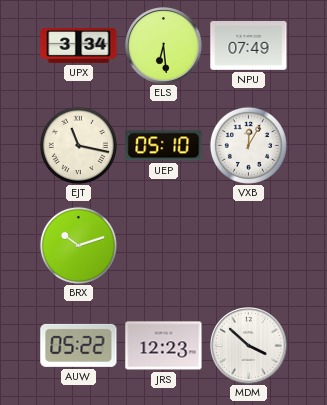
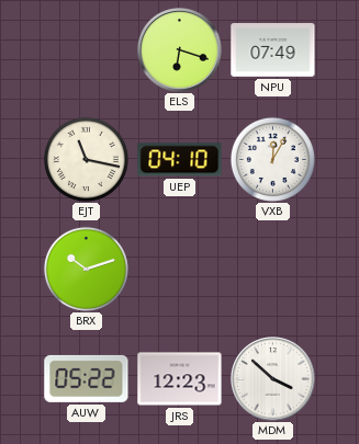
UPX: 3:34 -> none (79, 46)
ELS: 6:29 -> 6:18 (180, 50)
UEP: 05:10 -> 04:10 (180, 160)
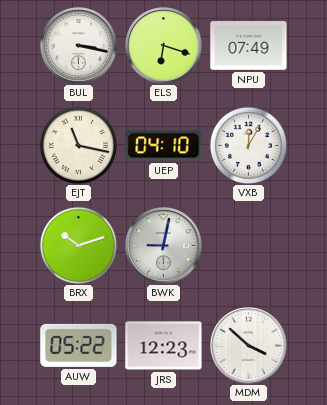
BUL: none -> 3:17 (79, 46)
BWK: none -> 9:02 (164, 246)
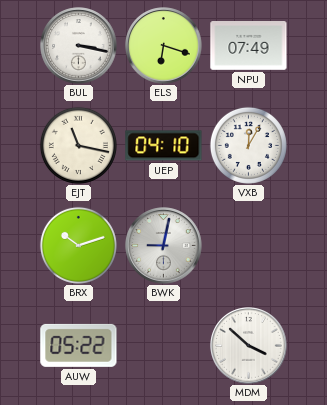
JRS: 12:23 -> none (164, 346)
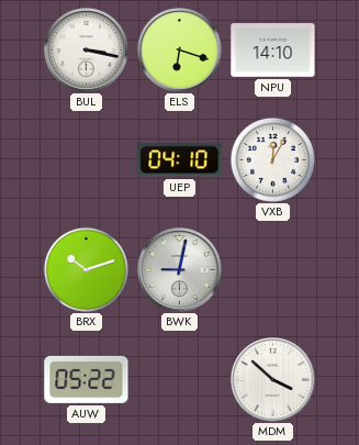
NPU: 07:49 -> 14:10 (273, 51)
EJT: 11:17 -> none (78, 145)
